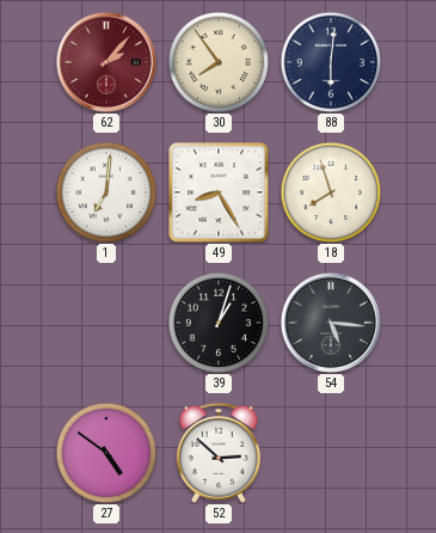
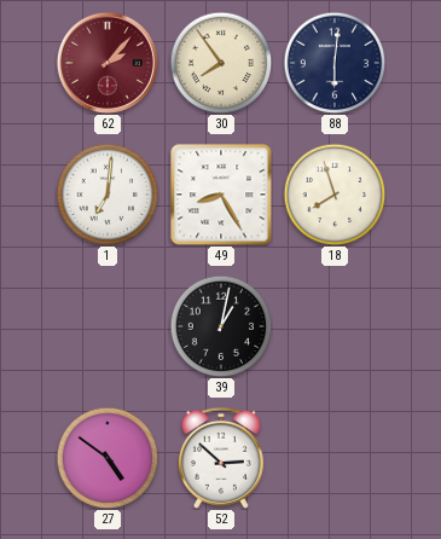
39: 1:03 -> 1:02 (221, 326)
54: 5:16 -> none (330, 321)
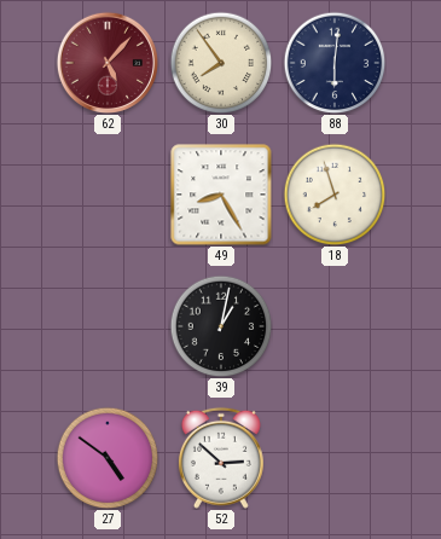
62: 2:07 -> 5:07 (106, 62)
1: 7:01 -> none (108, 195)
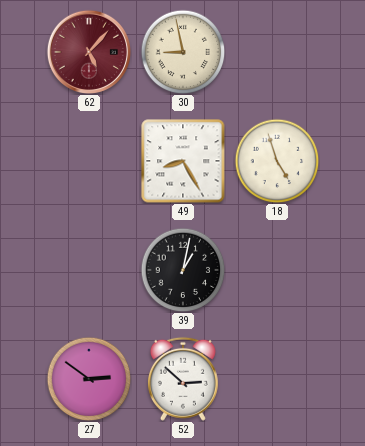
30: 7:54 -> 8:58 (183, 52)
88: 6:01 -> none (335, 63)
18: 7:57 -> 4:57 (277, 161)
27: 4:51 -> 2:51 (89, 379)
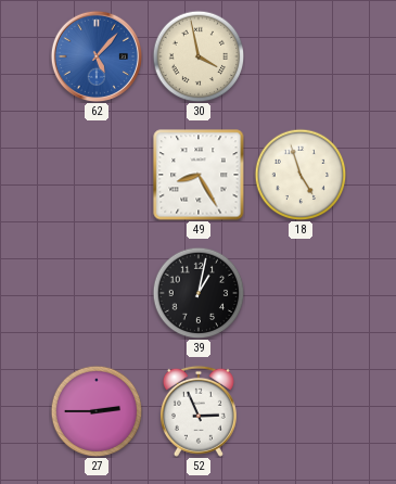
62 dial: burgundy -> blue (95, 55)
30: 8:58 -> 3:58 (199, 56)
27: 2:51 -> 2:45 (97, 411)
52: 2:52 -> 2:56 (199, 411)
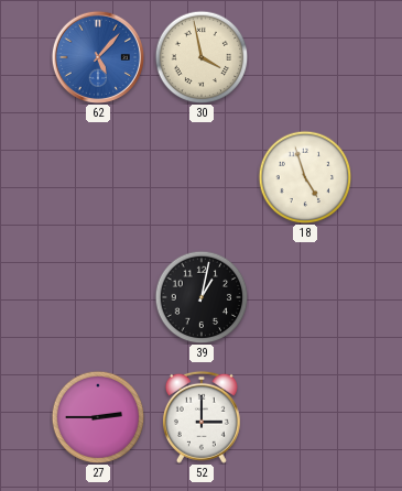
49: 8:25 -> none (199, 175)
52: 2:56 -> 3:00 (202, 417)
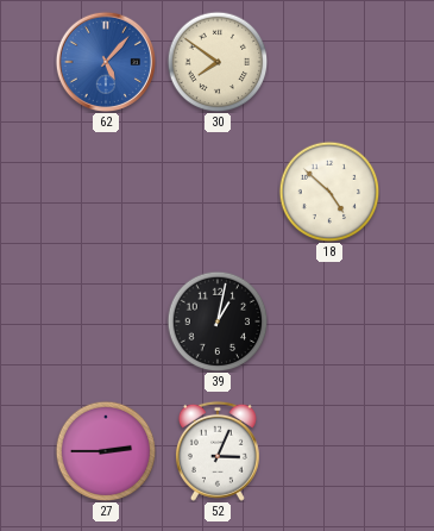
30: 3:58 -> 7:51 (218, 62)
18: 4:57 -> 4:52 (329, 192)
52: 3:00 -> 3:04 (218, 451)
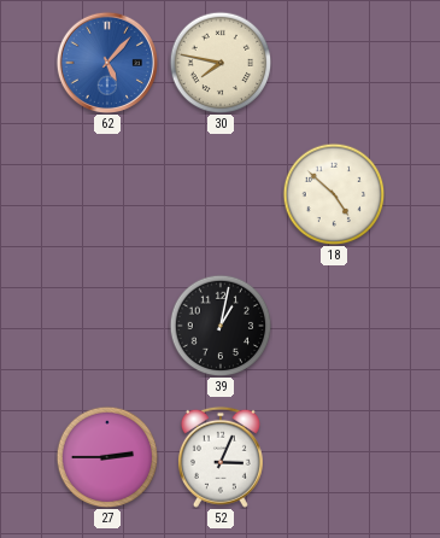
30: 7:51 -> 7:47 (221, 63)
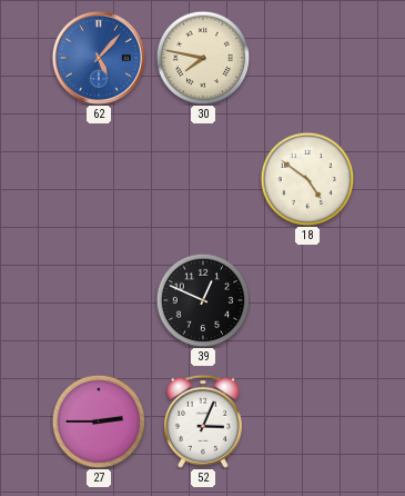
18: 4:52 -> 4:51 (307, 179)
39: 1:02 -> 12:49 (203, 300)
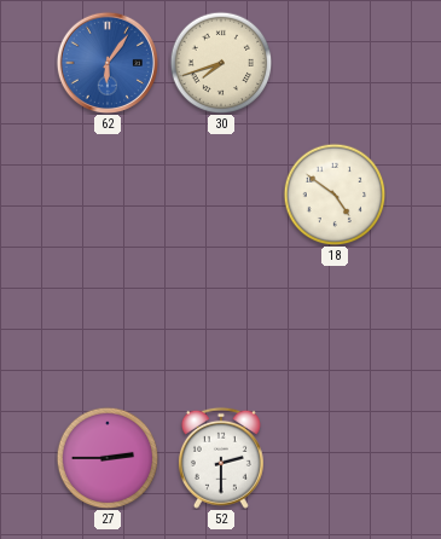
62: 5:07 -> 6:06 (106, 62)
30: 7:47 -> 7:42 (221, 63)
39: 12:49 -> none (203, 300)
52: 3:04 -> 2:30 (221, 458)
